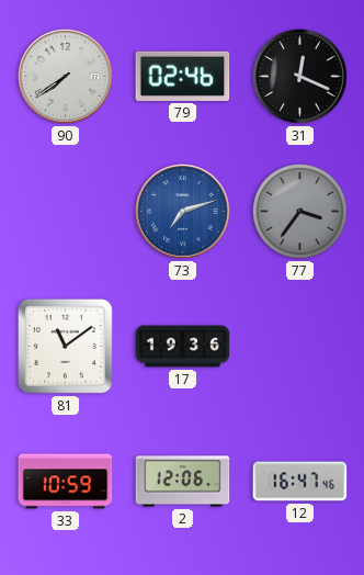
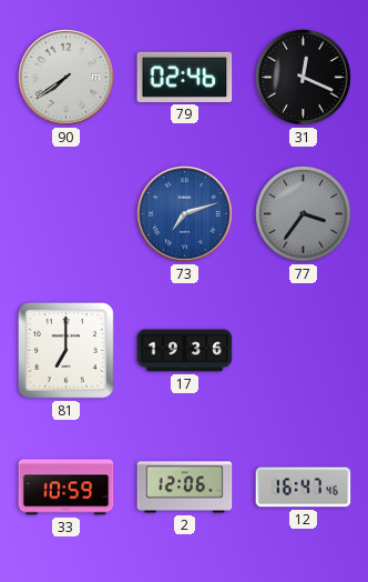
81: 11:09 -> 7:00 (65, 350)
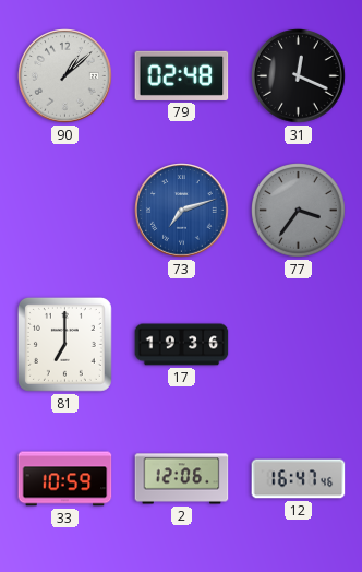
90: 7:39 -> 1:08 (65, 76)
79: 02:46 -> 02:48 (182, 75)
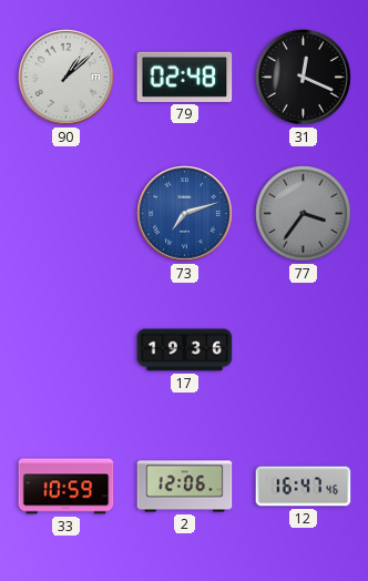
81: 7:00 -> none (64, 344)
